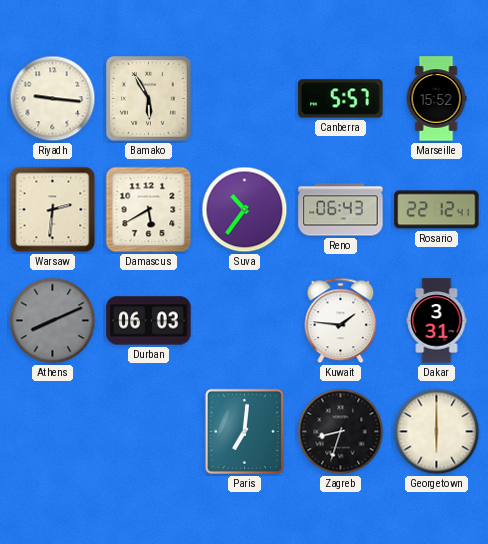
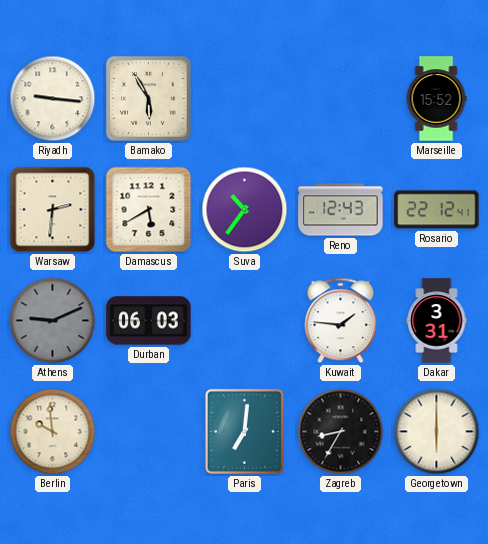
Canberra: 5:57 -> none (341, 99)
Reno: 06:43 -> 12:43 (341, 210)
Athens: 8:11 -> 9:11 (53, 321)
Berlin: none -> 9:59 (53, 432)
Zagreb: 8:33 -> 8:35 (341, 432)
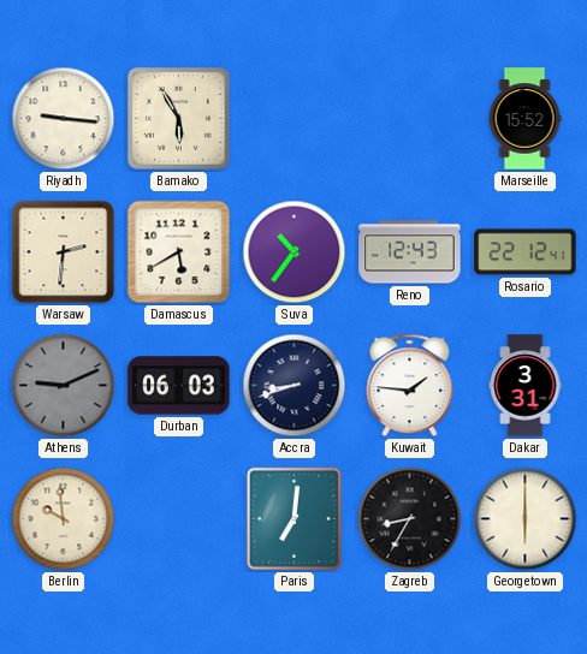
Accra: none -> 8:42 (295, 386)
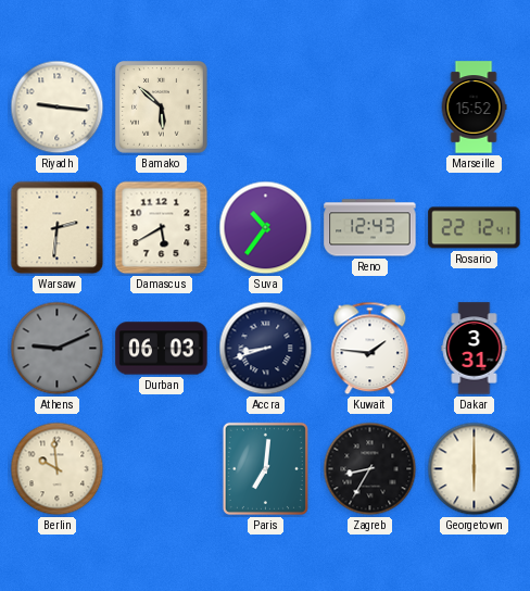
Bamako: 5:55 -> 5:52 (162, 108)
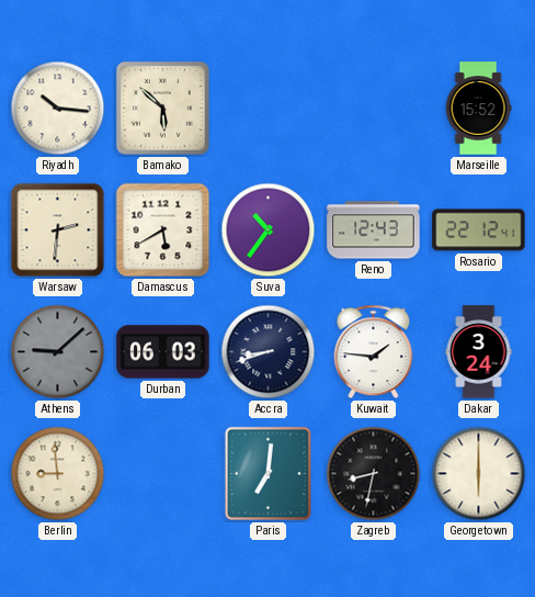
Riyadh: 9:16 -> 10:16 (58, 109)
Athens: 9:11 -> 9:08 (58, 352)
Dakar: 3:31 -> 3:24 (479, 352)
Berlin: 9:59 -> 8:59 (58, 474)
Zagreb: 8:35 -> 8:32 (374, 474)
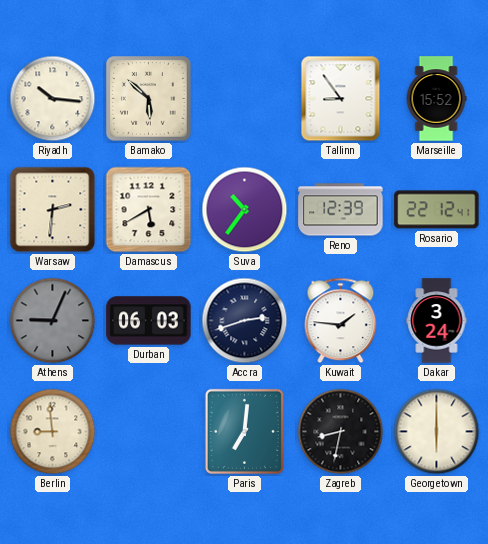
Tallinn: none -> 8:54 (341, 99)
Reno: 12:43 -> 12:39 (341, 210)
Athens: 9:08 -> 9:04 (53, 321)
Accra: 8:42 -> 2:42 (245, 321)
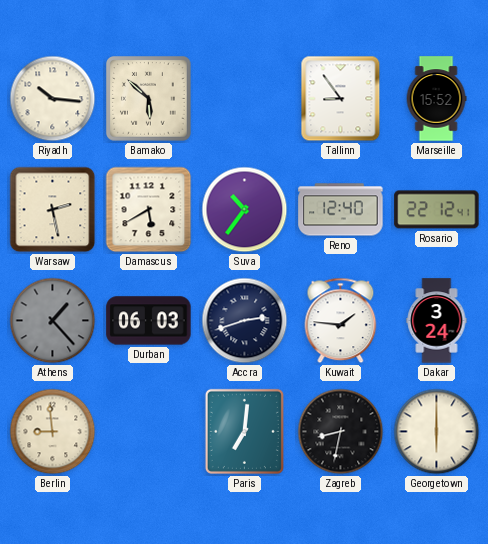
Warsaw: 2:31 -> 2:28 (53, 210)
Reno: 12:39 -> 12:40 (341, 210)
Athens: 9:04 -> 1:23 (53, 321)
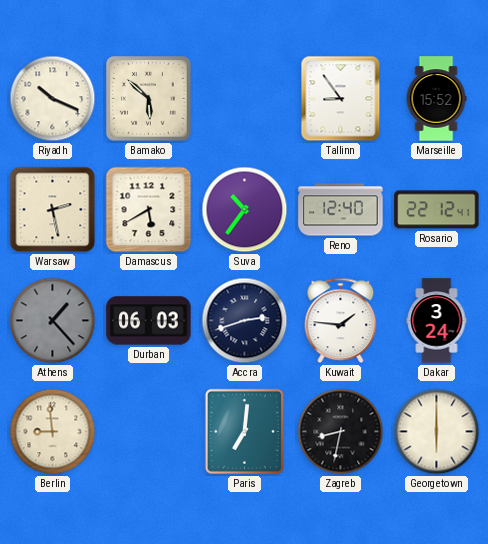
Riyadh: 10:16 -> 10:19 (53, 99)
